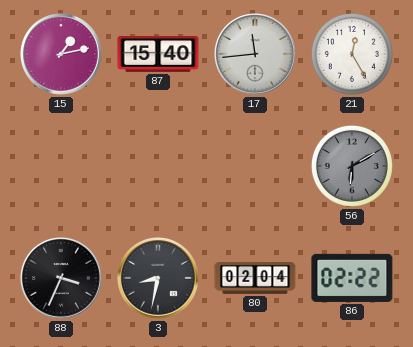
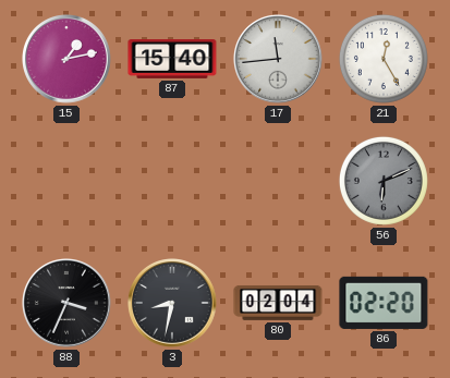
56: 6:10 -> 6:11 (384, 181)
86: 02:22 -> 02:20 (384, 303)
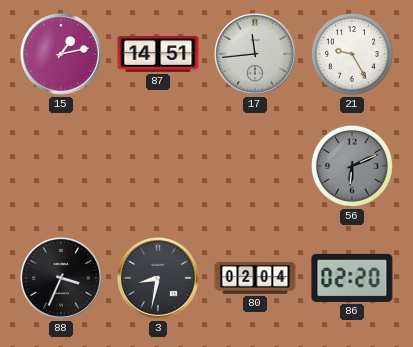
87: 15:40 -> 14:51 (158, 55)
21: 12:25 -> 9:25 (352, 54)
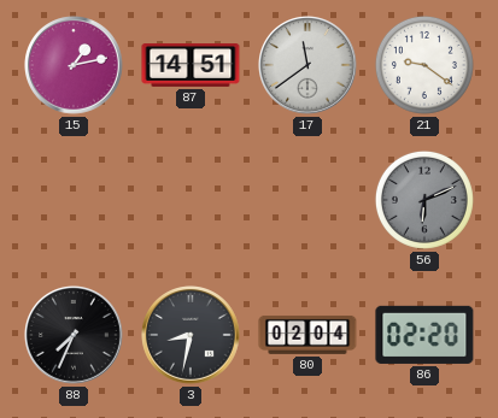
17: 11:44 -> 11:39 (309, 66)
21: 9:25 -> 9:21 (424, 65)
88: 3:34 -> 7:34 (75, 336)
